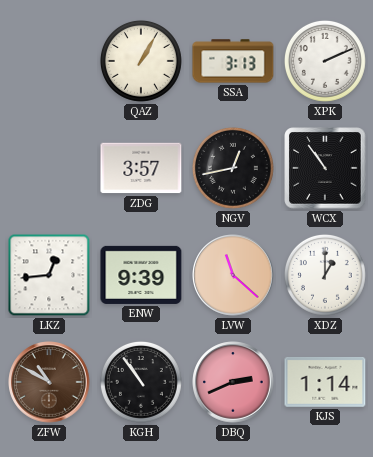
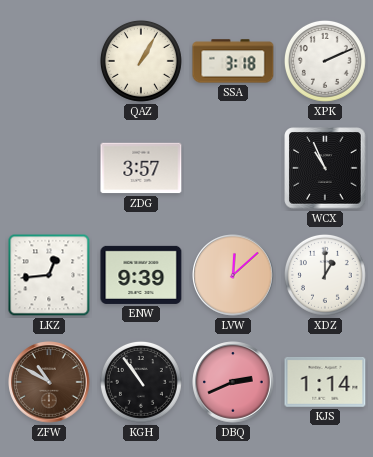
SSA: 3:13 -> 3:18 (233, 61)
NGV: 12:43 -> none (233, 168)
WCX: 10:54 -> 10:56 (325, 168)
LVW: 11:22 -> 12:08 (233, 275)
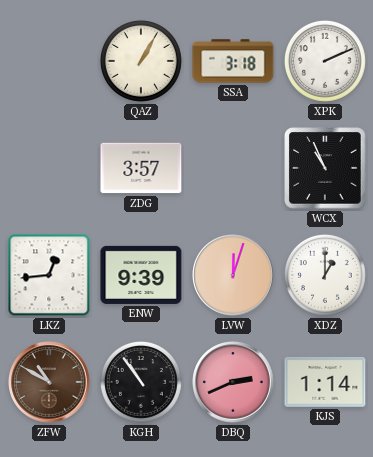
LVW: 12:08 -> 12:03 (233, 275)
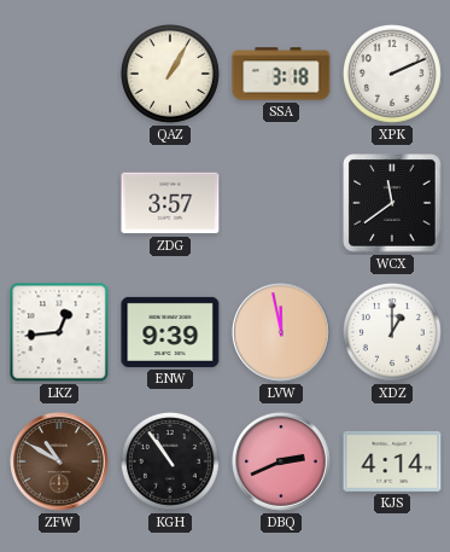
WCX: 10:56 -> 11:39 (392, 203)
LVW: 12:03 -> 11:58 (281, 332)
KJS: 1:14 -> 4:14 (392, 461)
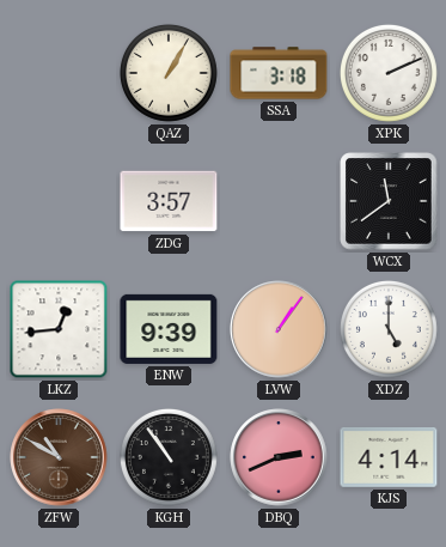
LVW: 11:58 -> 1:06 (279, 329)
XDZ: 1:00 -> 5:00 (389, 329)
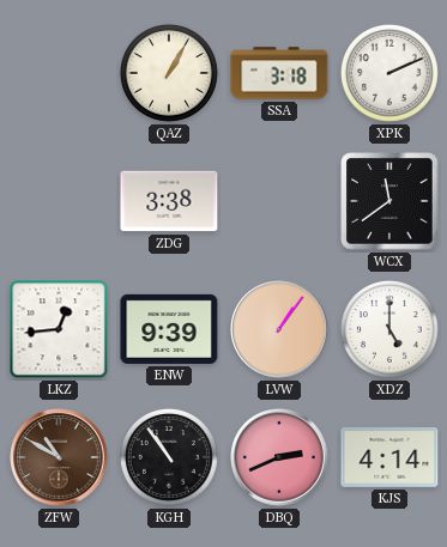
ZDG: 3:57 -> 3:38 (169, 201)
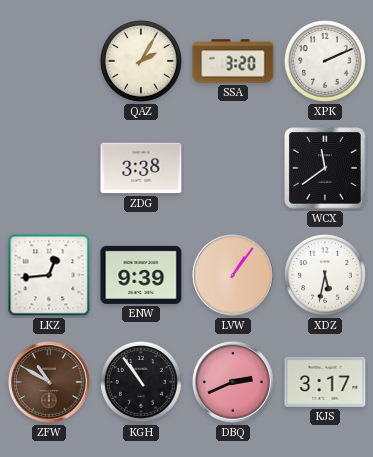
QAZ: 1:05 -> 2:05 (141, 61)
SSA: 3:18 -> 3:20 (233, 61)
XDZ: 5:00 -> 5:32 (325, 275)
KJS: 4:14 -> 3:17 (325, 382)
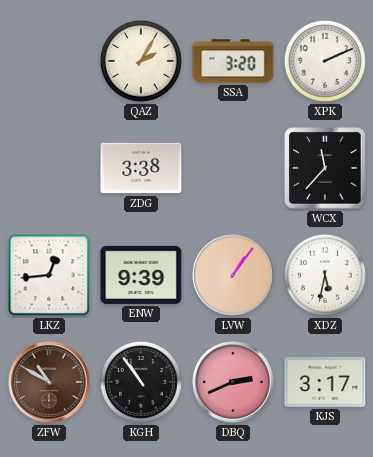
WCX: 11:39 -> 11:37 (325, 168)
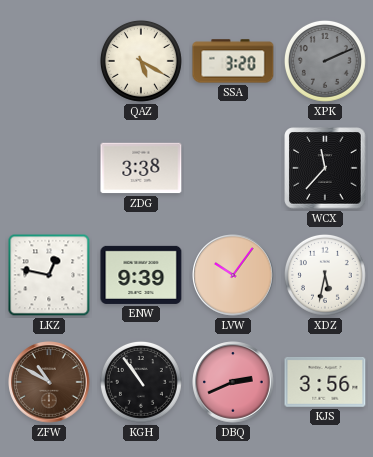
QAZ: 2:05 -> 5:20 (141, 61)
XPK dial: white -> grey (325, 61)
LKZ: 12:44 -> 12:47 (49, 275)
LVW: 1:06 -> 10:06 (233, 275)
KJS: 3:17 -> 3:56 (325, 382)
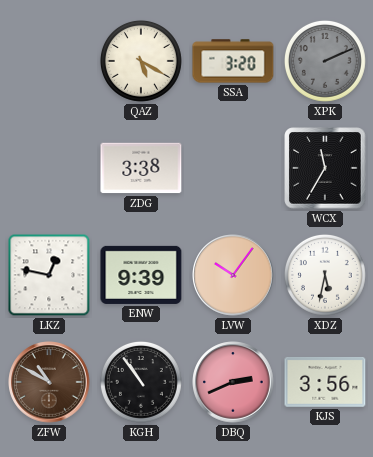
WCX: 11:37 -> 11:35 (325, 168)
